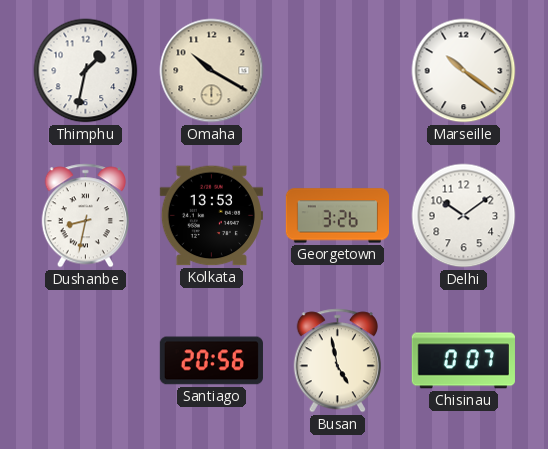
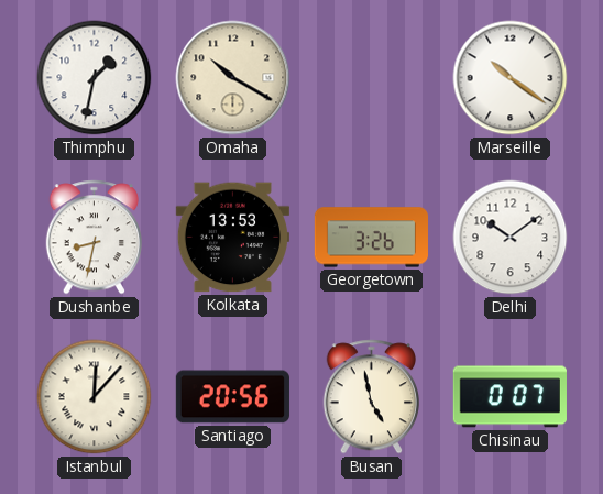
Istanbul: none -> 12:07 (95, 397)
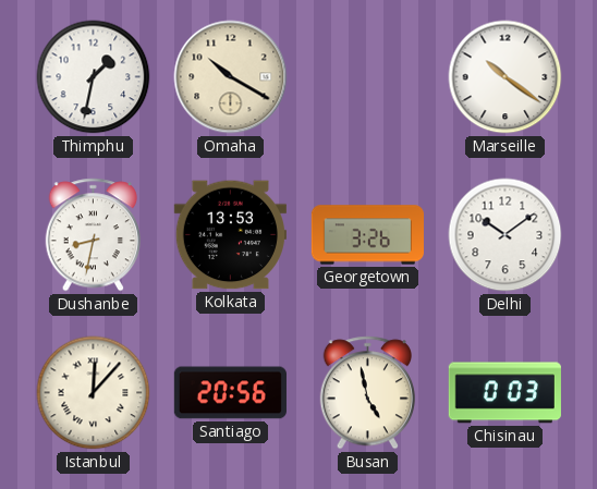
Chisinau: 0:07 -> 0:03 (504, 393)
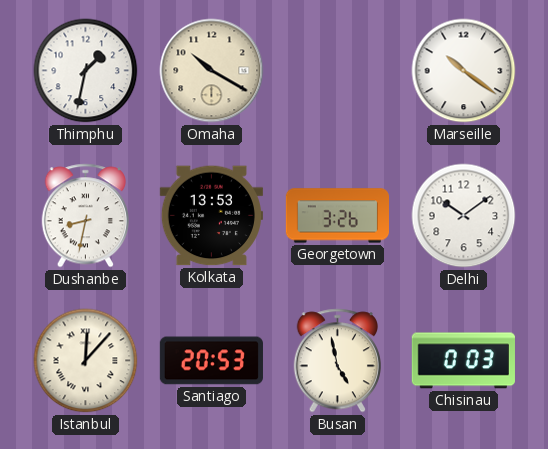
Santiago: 20:56 -> 20:53 (211, 361)
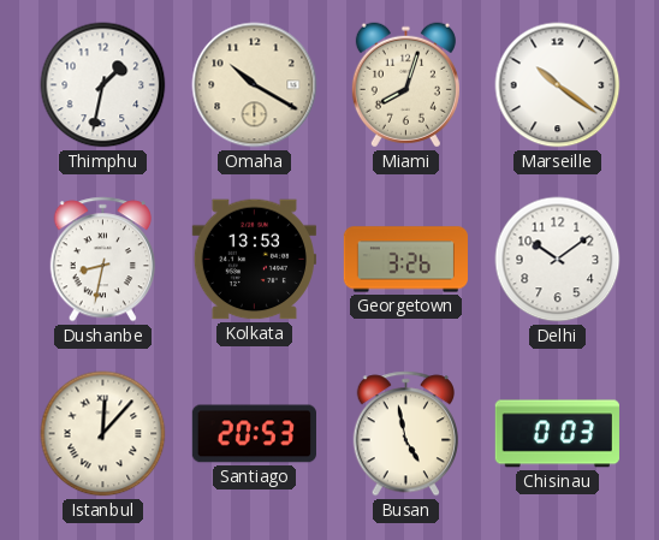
Miami: none -> 8:03 (405, 85)
